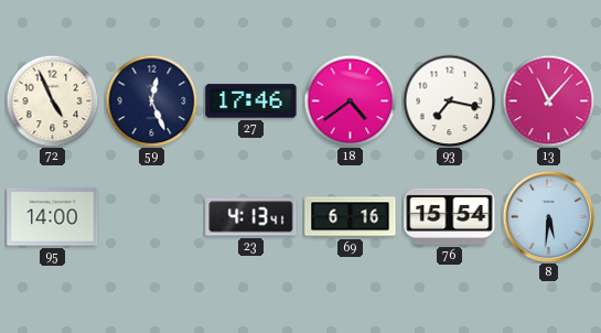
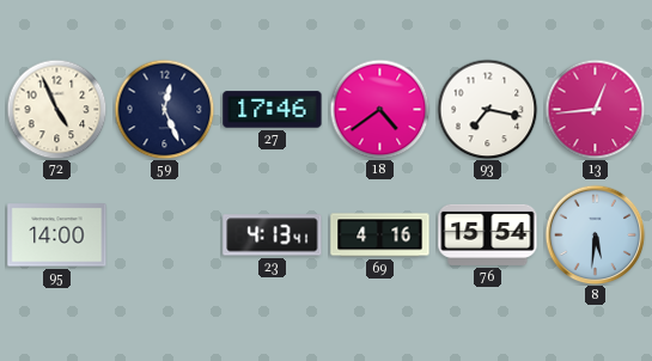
13: 11:07 -> 12:44 (595, 109)
69: 6:16 -> 4:16 (380, 235)
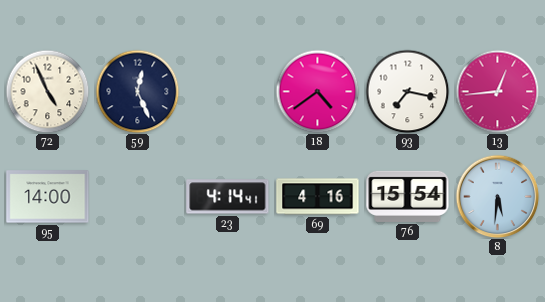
27: 17:46 -> none (273, 110)
23: 4:13 -> 4:14 (228, 197)
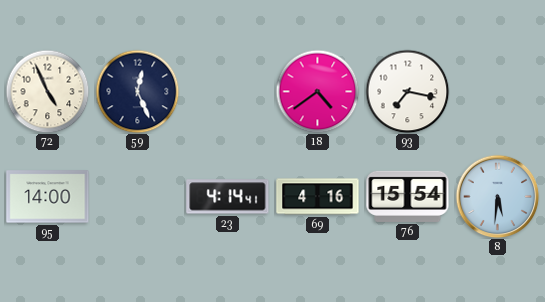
13: 12:44 -> none (497, 91)
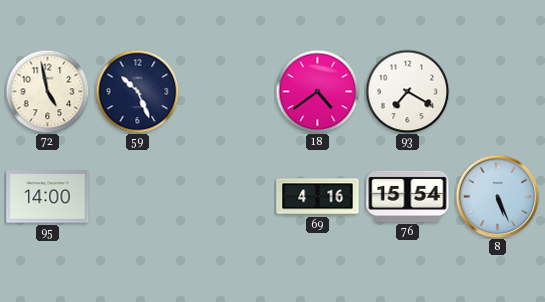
72: 4:56 -> 4:58 (47, 91)
59: 12:26 -> 10:26 (137, 91)
93: 7:17 -> 7:20 (407, 91)
23: 4:14 -> none (228, 197)
8: 5:31 -> 5:26 (497, 196)
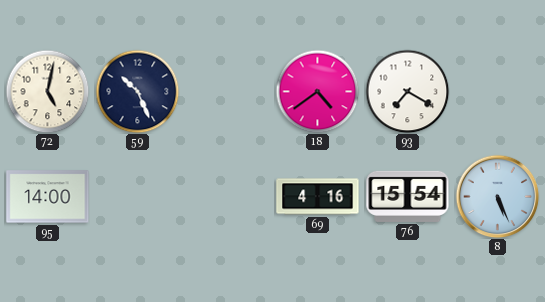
72: 4:58 -> 5:02 (47, 91)
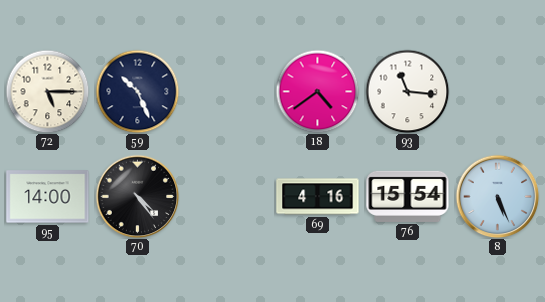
72: 5:02 -> 5:15 (47, 91)
93: 7:20 -> 11:16 (407, 91)
70: none -> 4:24 (137, 196)
